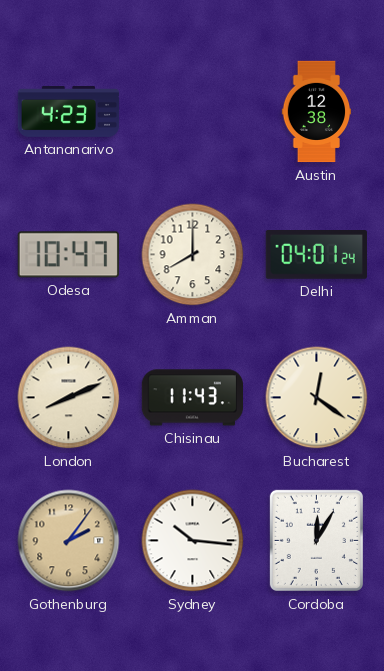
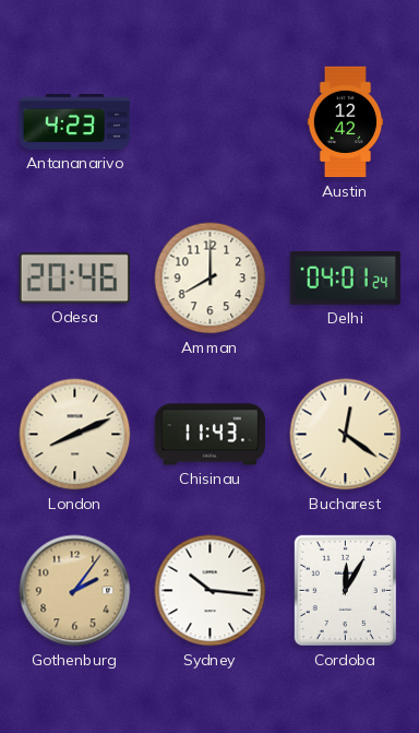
Austin: 12:38 -> 12:42 (346, 122)
Odesa: 10:47 -> 20:46 (74, 279)
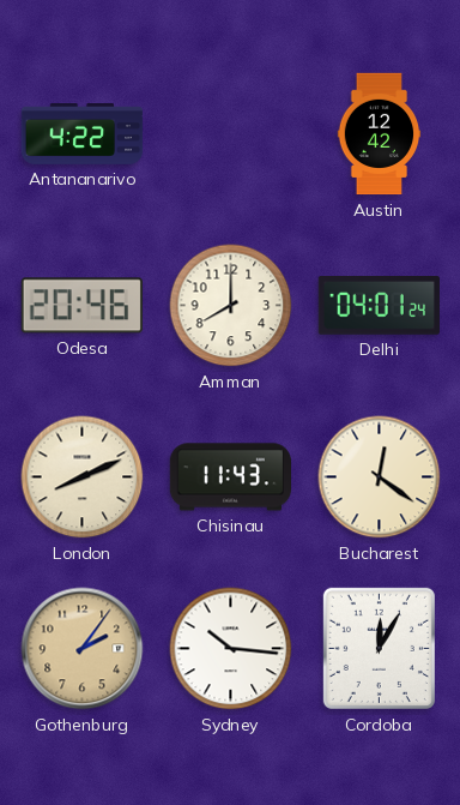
Antananarivo: 4:23 -> 4:22 (83, 134)
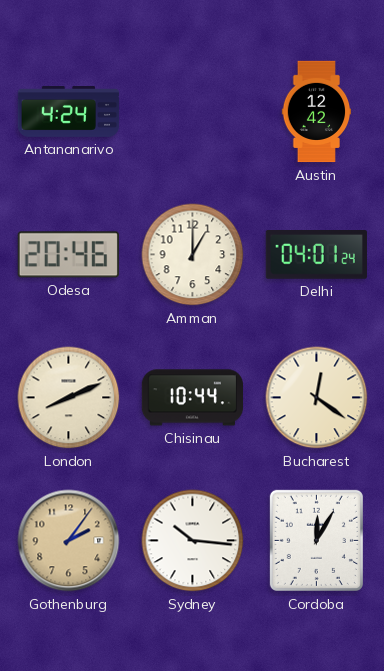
Antananarivo: 4:22 -> 4:24 (69, 112)
Amman: 8:00 -> 1:00 (193, 255)
Chisinau: 11:43 -> 10:44 (192, 398)
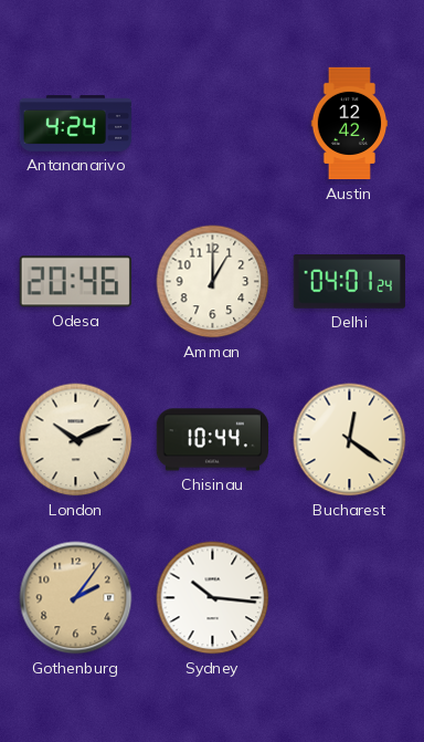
London: 8:11 -> 10:11 (76, 440)
Cordoba: 12:05 -> none (316, 540)
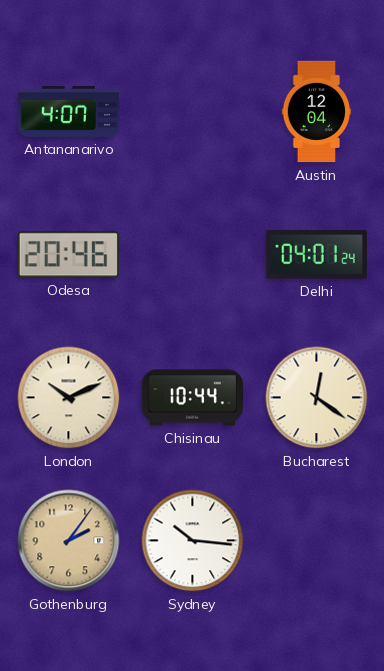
Antananarivo: 4:24 -> 4:07 (69, 112)
Austin: 12:42 -> 12:04 (317, 112)
Amman: 1:00 -> none (213, 282)
